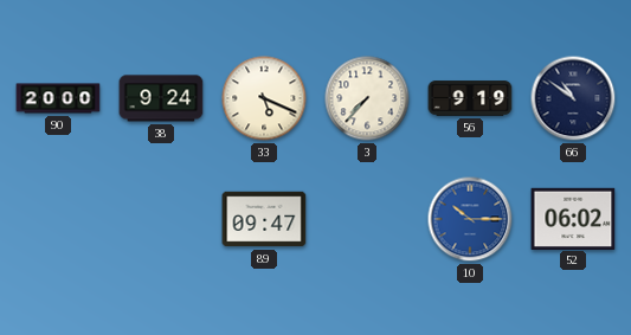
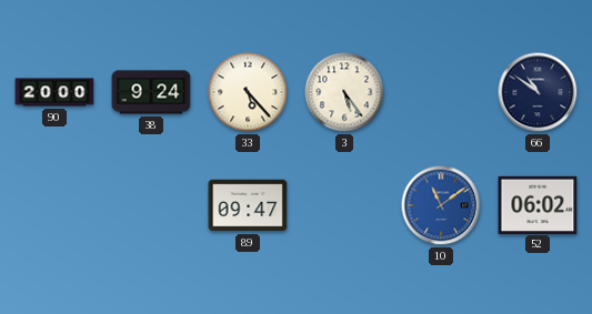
33: 5:19 -> 5:23 (248, 92)
3: 7:37 -> 5:24 (344, 92)
56: 9:19 -> none (470, 98)
10: 10:15 -> 11:09 (441, 205)
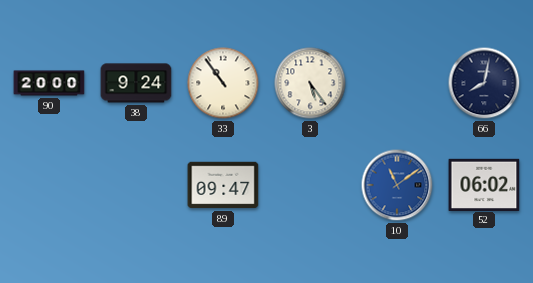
33: 5:23 -> 10:54 (223, 83)
66: 10:51 -> 8:02 (484, 83)
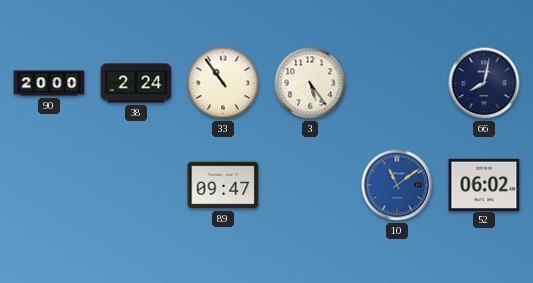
38: 9:24 -> 2:24 (136, 83)
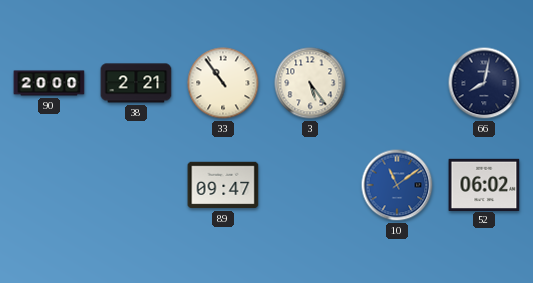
38: 2:24 -> 2:21 (136, 83)
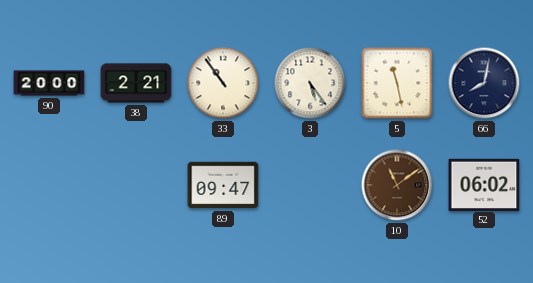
5: none -> 11:28 (397, 83)
10 dial: blue -> brown (397, 185)
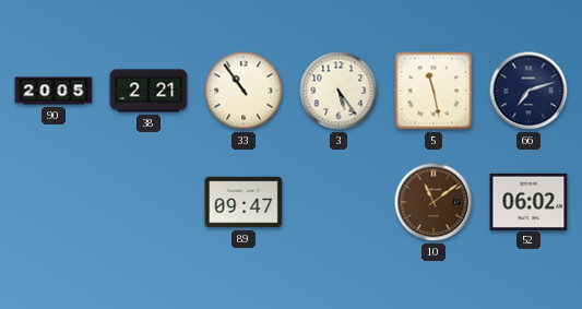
90: 20:00 -> 20:05 (54, 91)
66: 8:02 -> 7:12 (528, 91)
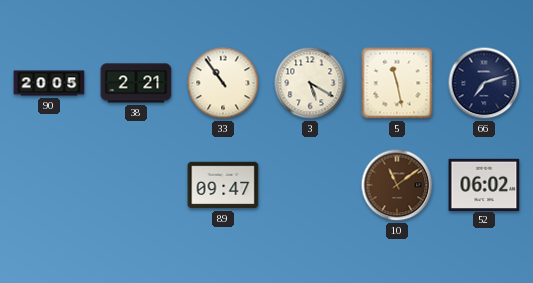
3: 5:24 -> 5:20 (310, 83)
